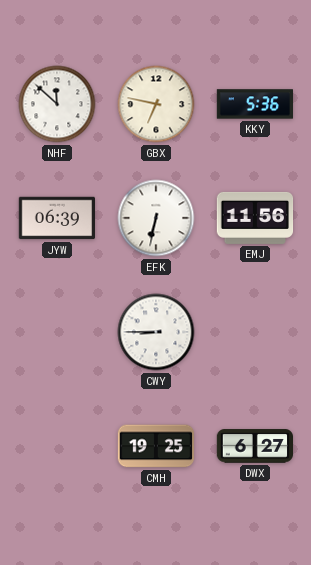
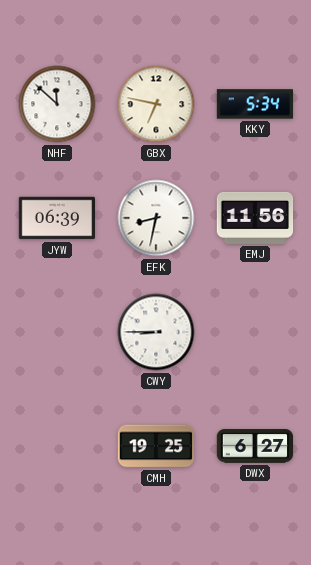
KKY: 5:36 -> 5:34 (255, 104)
EFK: 6:32 -> 8:32 (156, 218)
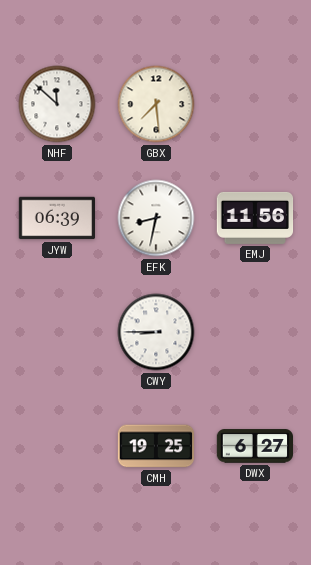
GBX: 6:47 -> 7:29 (156, 104)
KKY: 5:34 -> none (255, 104)
